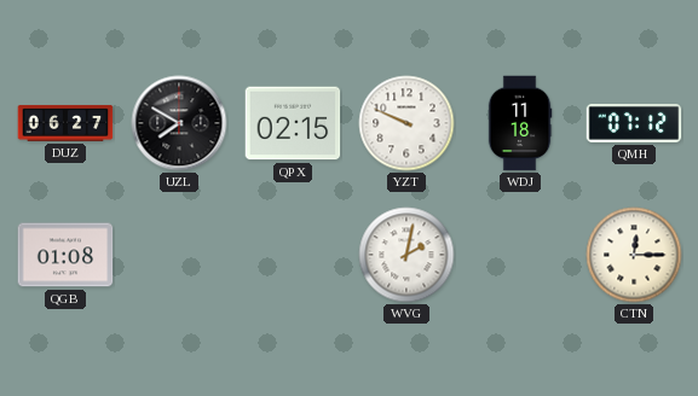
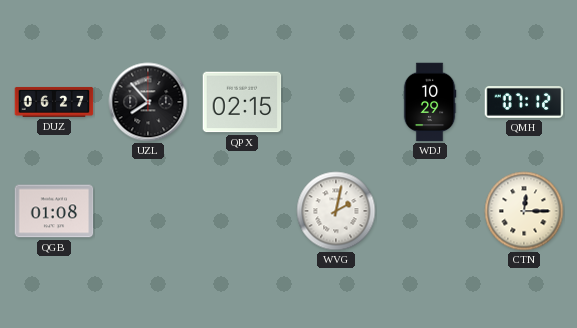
UZL: 7:50 -> 7:53 (148, 102)
YZT: 9:49 -> none (406, 123)
WDJ: 11:18 -> 10:29 (430, 102)
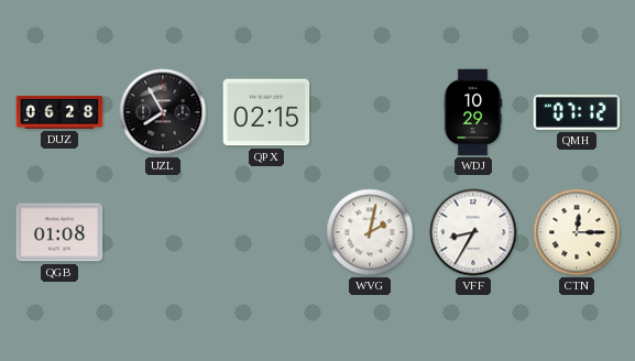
DUZ: 06:27 -> 06:28 (59, 112)
UZL: 7:53 -> 7:55 (163, 112)
VFF: none -> 8:35 (473, 232)
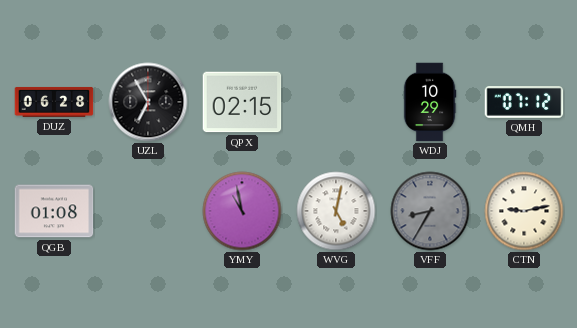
UZL: 7:55 -> 6:55 (148, 102)
YMY: none -> 10:58 (242, 211)
WVG: 2:02 -> 5:02 (336, 211)
VFF dial: white -> grey (430, 211)
CTN: 12:15 -> 9:13 (524, 211)
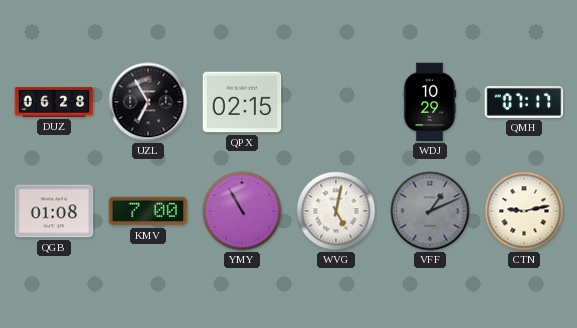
QMH: 07:12 -> 07:17 (524, 103)
KMV: none -> 7:00 (148, 211)
YMY: 10:58 -> 10:55 (242, 211)
VFF: 8:35 -> 1:11 (430, 211)
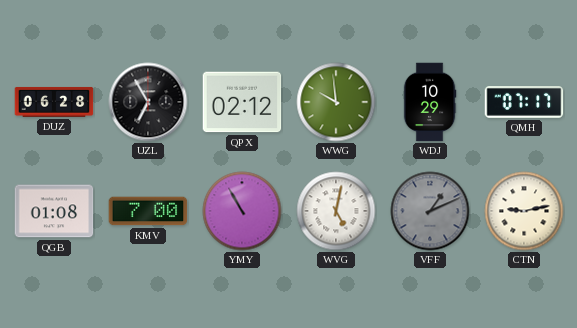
QPX: 02:15 -> 02:12 (242, 102)
WWG: none -> 9:59 (336, 102)
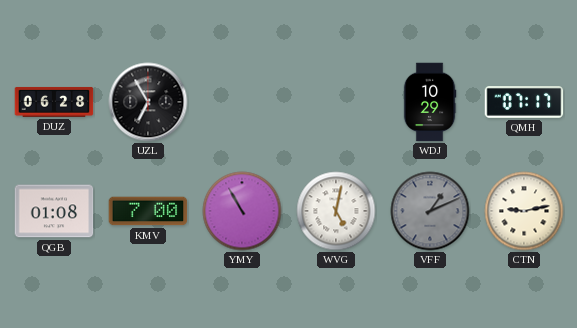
QPX: 02:12 -> none (242, 102)
WWG: 9:59 -> none (336, 102)
